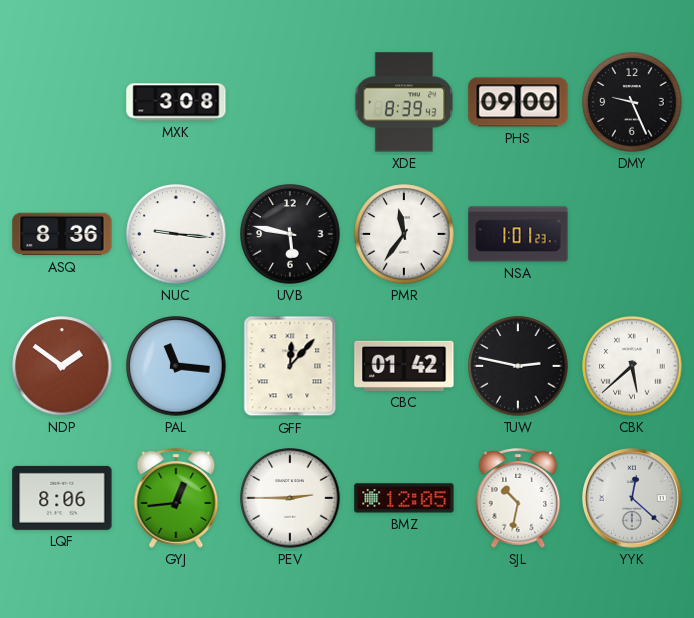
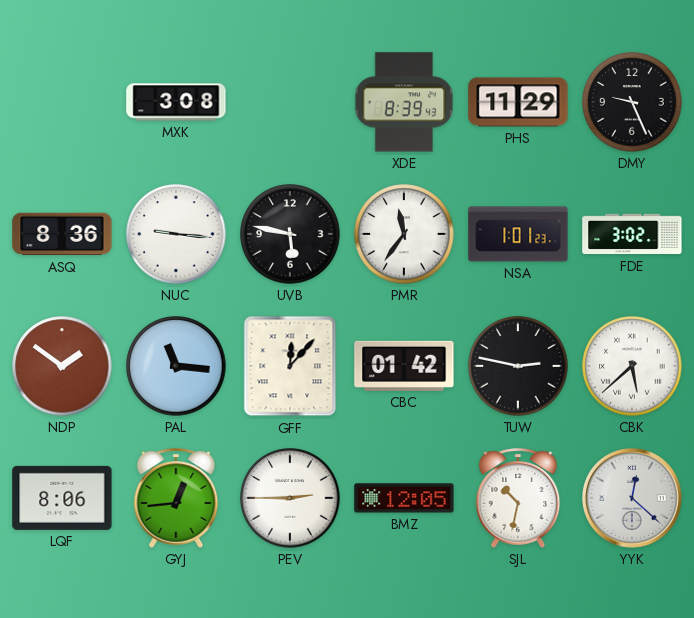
PHS: 09:00 -> 11:29 (518, 102)
FDE: none -> 3:02 (632, 234)
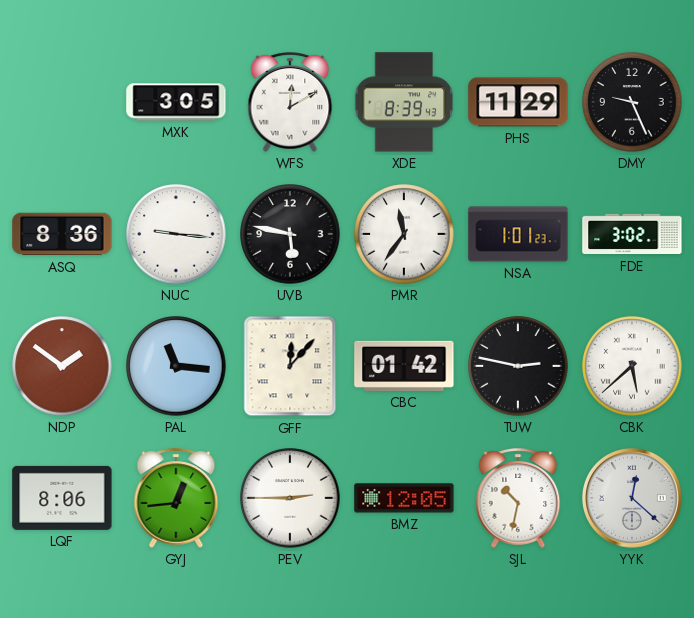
MXK: 3:08 -> 3:05 (176, 102)
WFS: none -> 12:10 (290, 102)
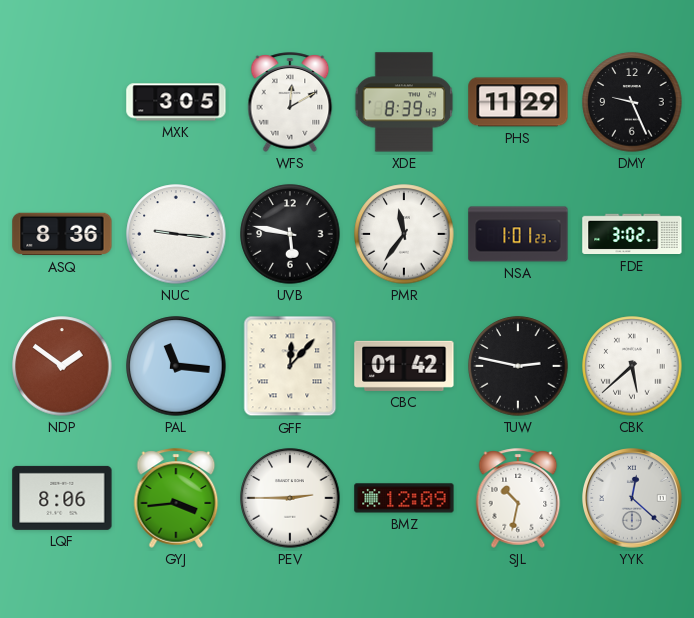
GYJ: 12:44 -> 3:44 (176, 498)
BMZ: 12:05 -> 12:09 (404, 498)
